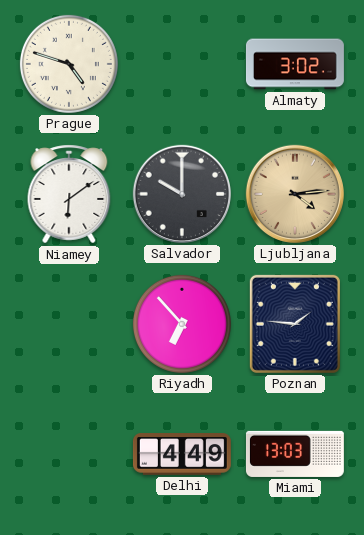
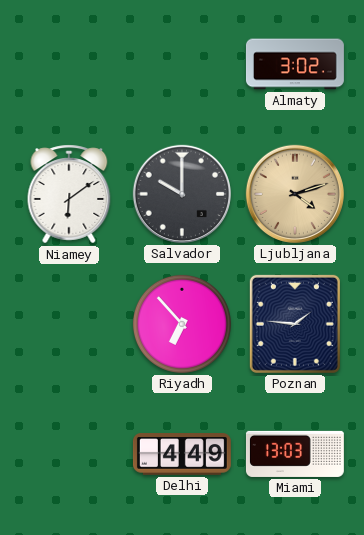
Prague: 4:48 -> none (69, 64)
Ljubljana: 4:14 -> 4:12 (295, 194)
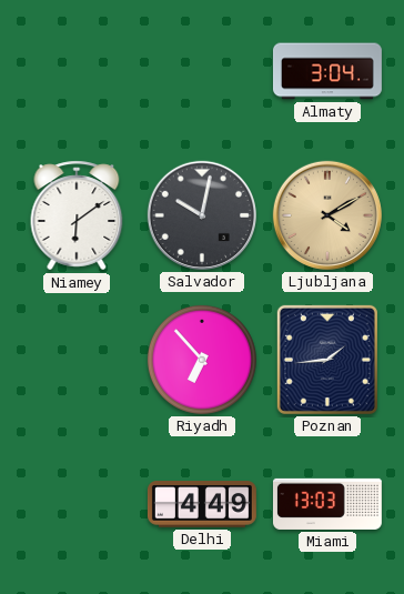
Almaty: 3:02 -> 3:04 (327, 71)
Salvador: 10:00 -> 10:02 (202, 215)
Ljubljana: 4:12 -> 4:10 (327, 215)
Poznan: 1:46 -> 1:44 (327, 360)
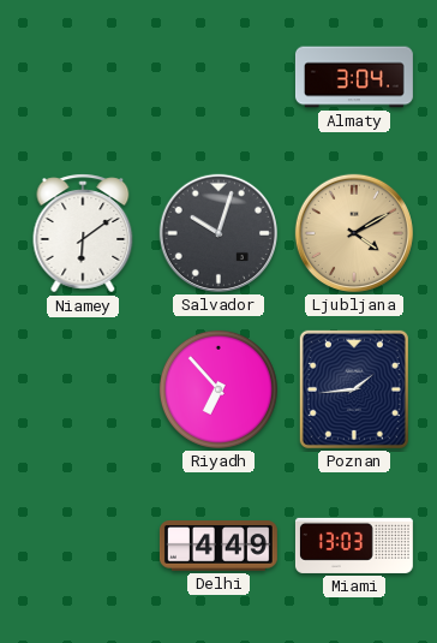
Salvador: 10:02 -> 10:03 (218, 233)
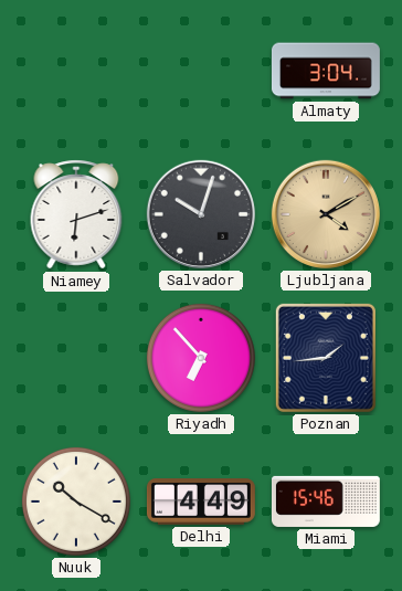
Niamey: 6:09 -> 6:12 (76, 214)
Nuuk: none -> 10:20 (76, 502)
Miami: 13:03 -> 15:46 (326, 502)
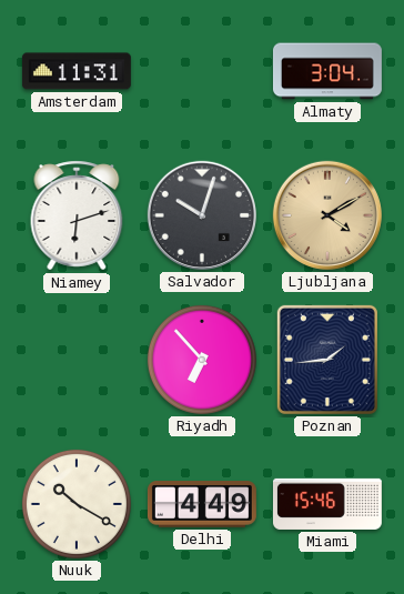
Amsterdam: none -> 11:31 (77, 71)
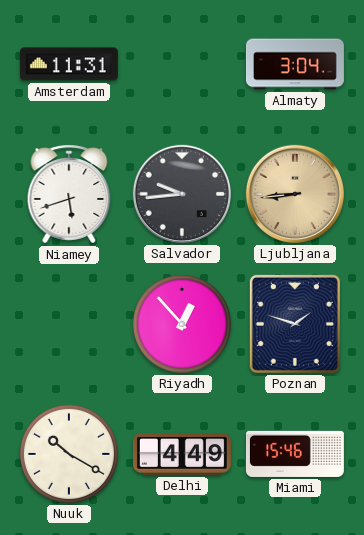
Niamey: 6:12 -> 5:42 (69, 194)
Salvador: 10:03 -> 9:44 (182, 194)
Ljubljana: 4:10 -> 8:44 (295, 194)
Riyadh: 6:53 -> 12:53 (182, 324)
Poznan: 1:44 -> 1:48 (295, 324)
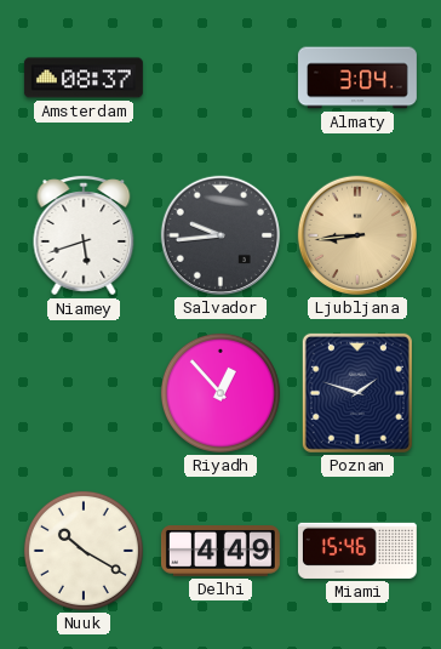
Amsterdam: 11:31 -> 08:37 (84, 78)
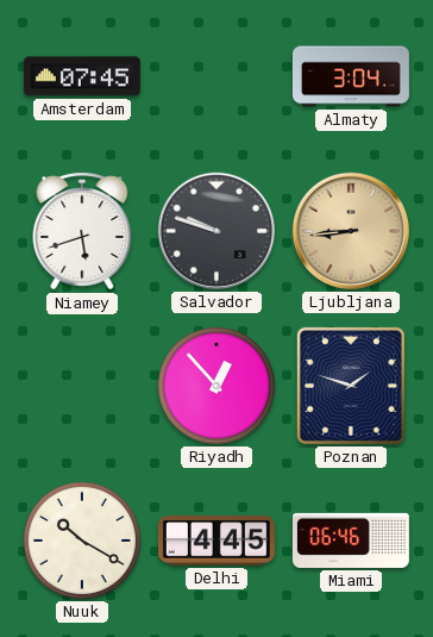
Amsterdam: 08:37 -> 07:45 (82, 76)
Salvador: 9:44 -> 9:48 (216, 231)
Delhi: 4:49 -> 4:45 (216, 541)
Miami: 15:46 -> 06:46 (351, 541)
